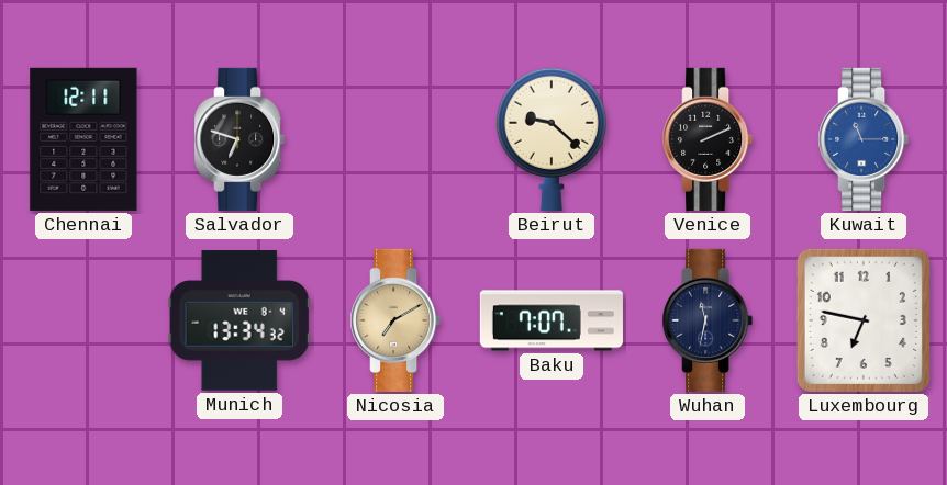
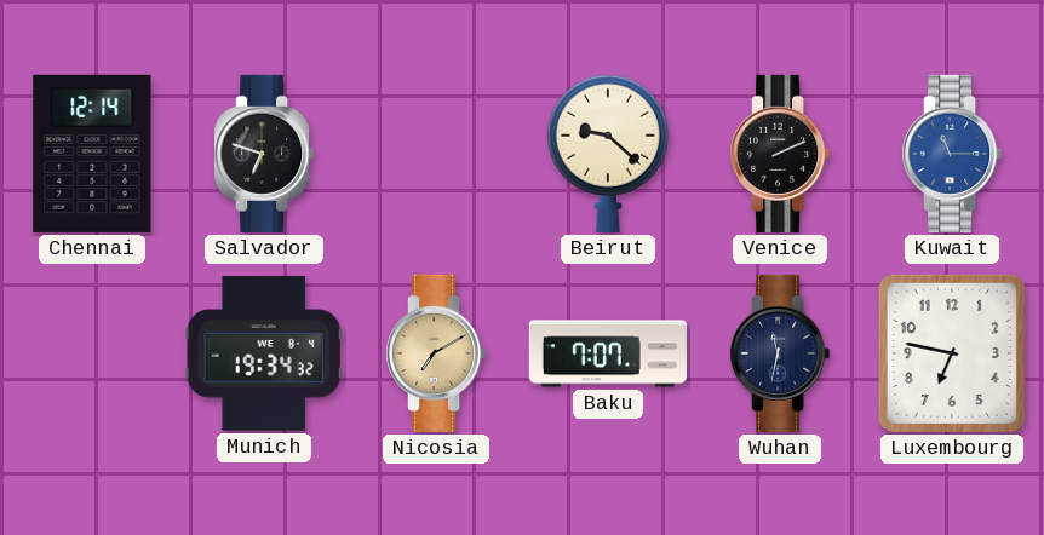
Chennai: 12:11 -> 12:14 (92, 154)
Munich: 13:34 -> 19:34 (264, 353)
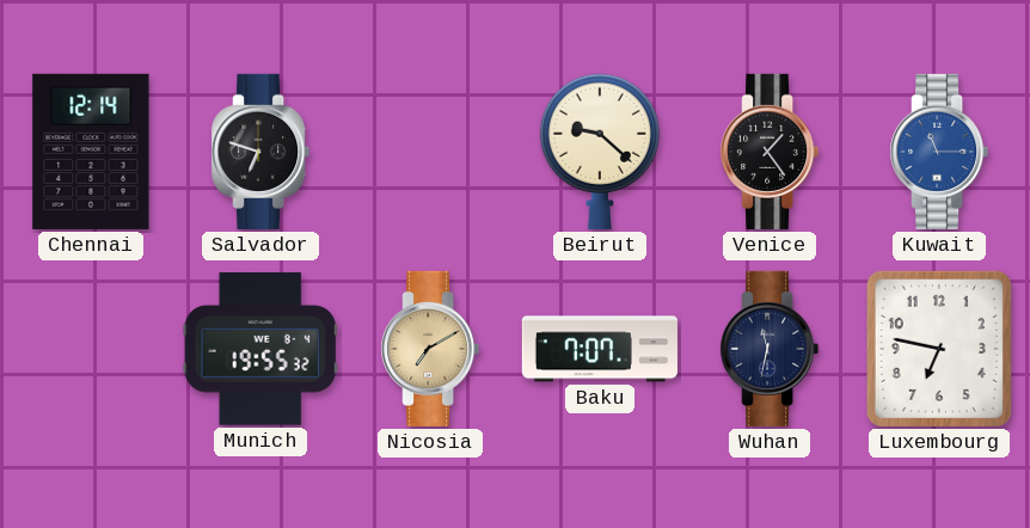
Venice: 2:11 -> 1:24 (770, 152)
Munich: 19:34 -> 19:55 (260, 349)
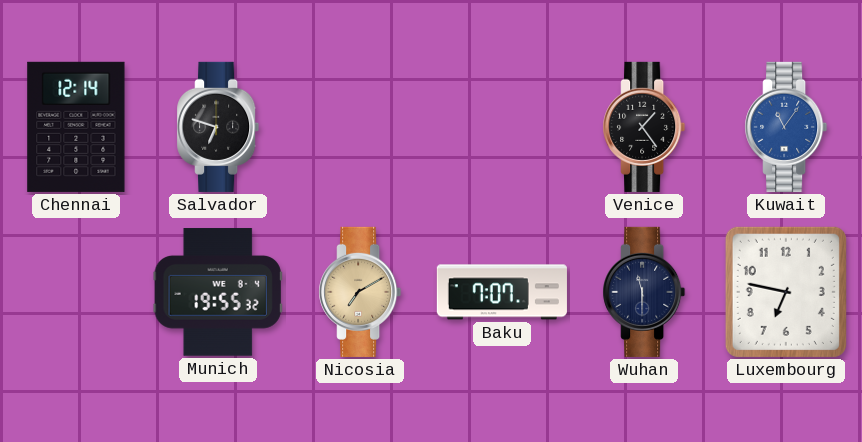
Beirut: 9:22 -> none (600, 152)
Kuwait: 11:15 -> 11:06 (786, 127)
Wuhan: 11:32 -> 11:30 (644, 292)
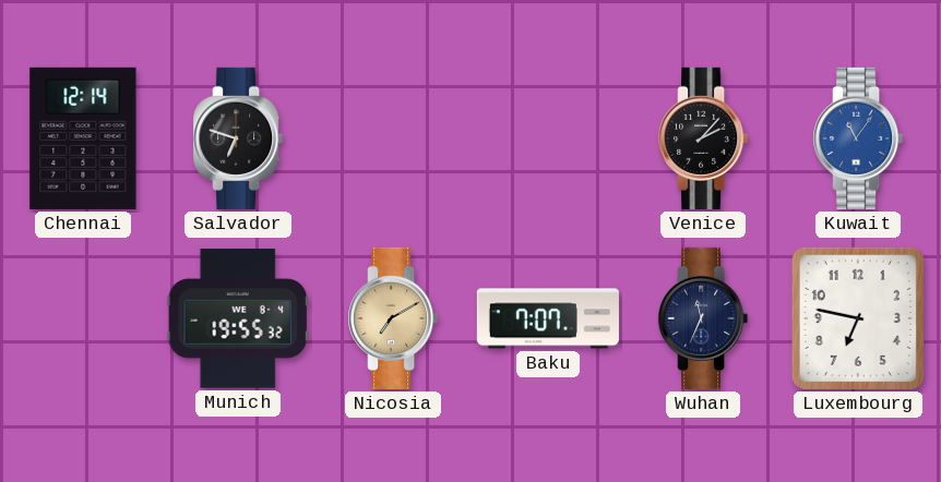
Venice: 1:24 -> 2:07 (703, 138)
Wuhan: 11:30 -> 11:34 (703, 318)
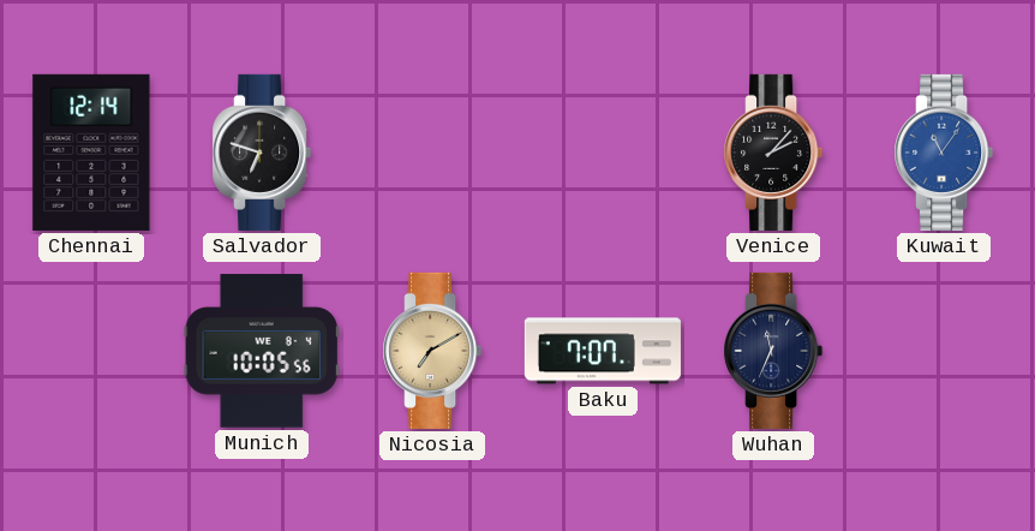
Munich: 19:55 -> 10:05 (262, 351)
Luxembourg: 6:47 -> none (858, 318)
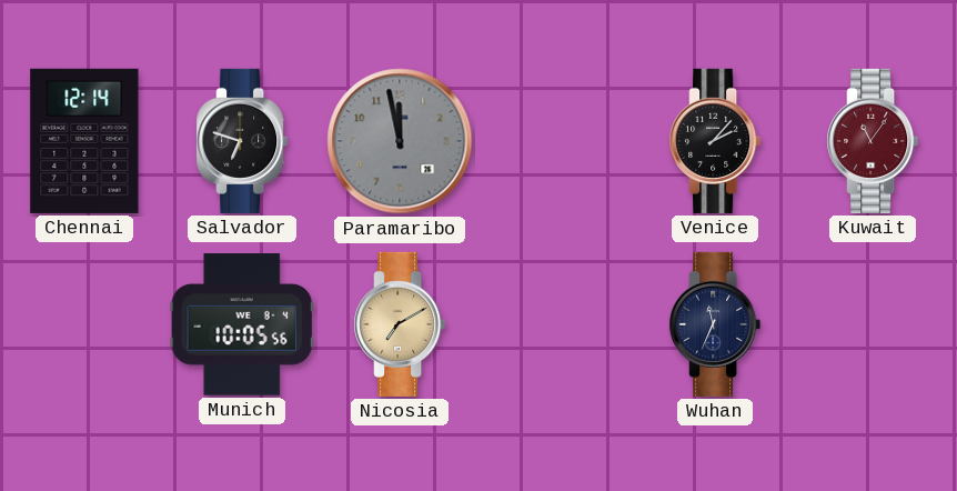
Paramaribo: none -> 11:58 (400, 141)
Kuwait dial: blue -> burgundy (873, 141)
Baku: 7:07 -> none (603, 351)
